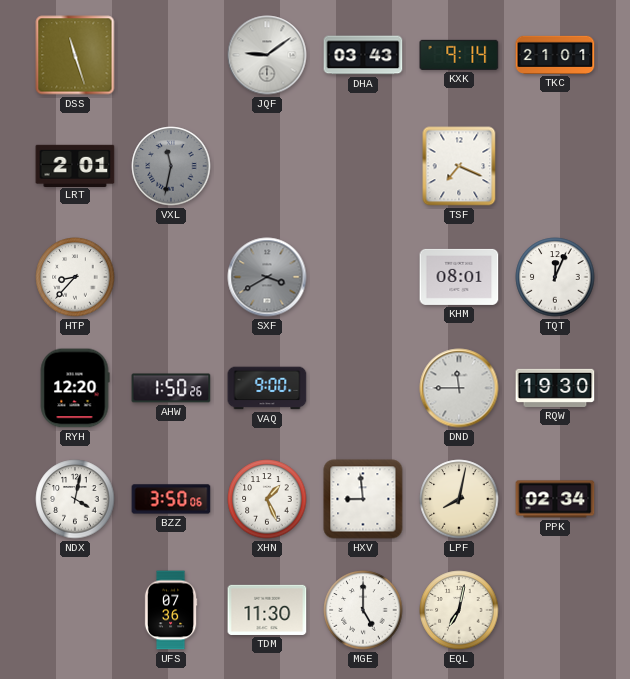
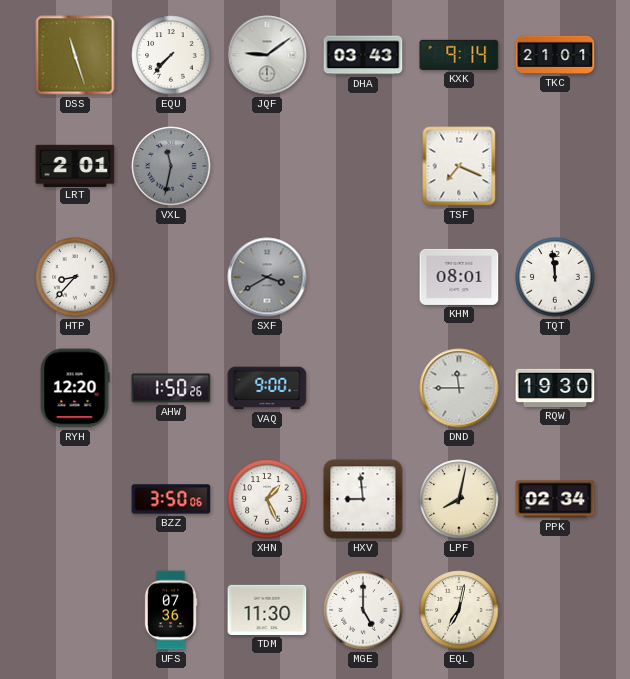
EQU: none -> 7:37 (171, 55)
TQT: 12:04 -> 11:59 (555, 277)
NDX: 4:02 -> none (75, 499)
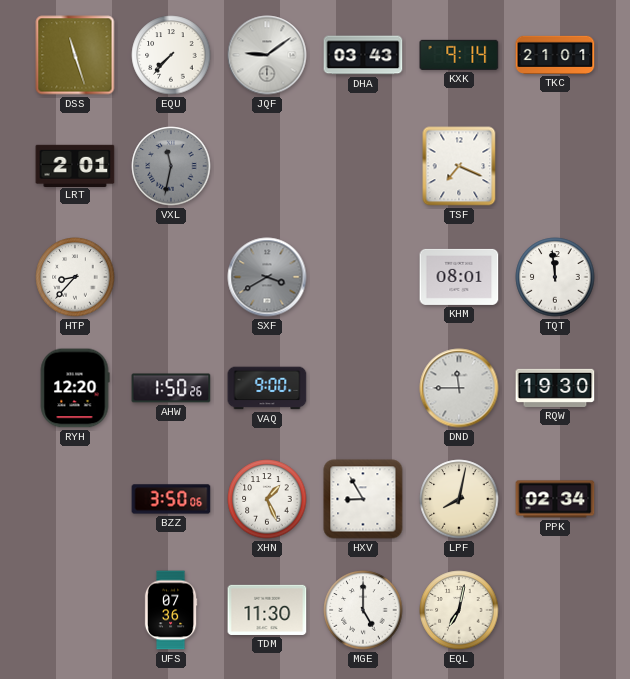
HXV: 8:59 -> 8:55 (363, 499)
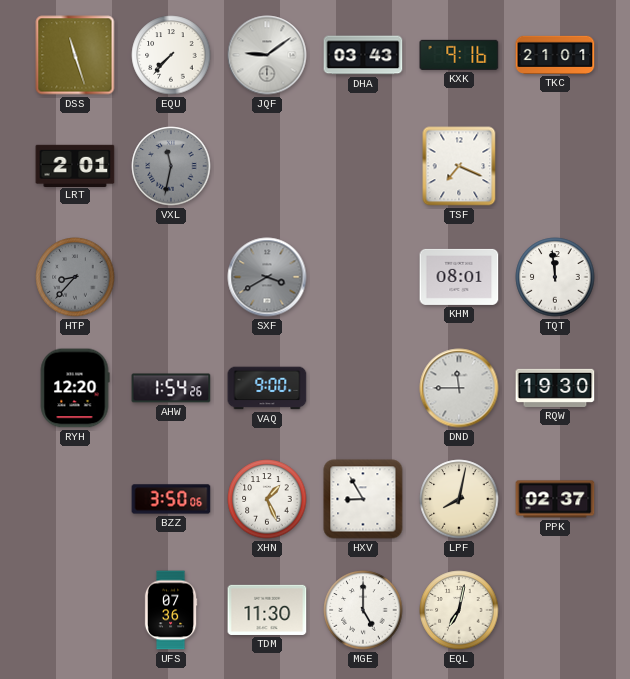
KXK: 9:14 -> 9:16 (459, 55)
HTP dial: white -> grey (75, 277)
AHW: 1:50 -> 1:54 (171, 388)
PPK: 02:34 -> 02:37 (555, 499)
